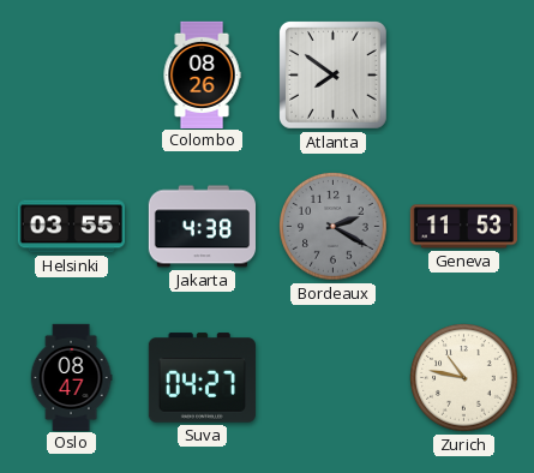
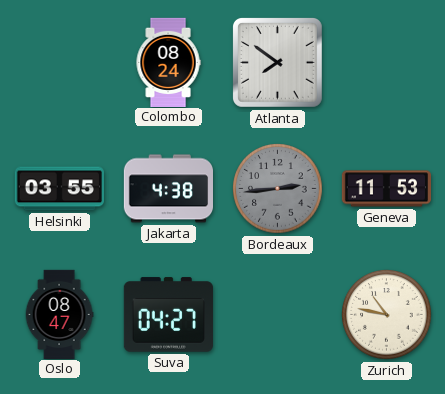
Colombo: 08:26 -> 08:24 (168, 62)
Bordeaux: 2:20 -> 2:44 (278, 189)
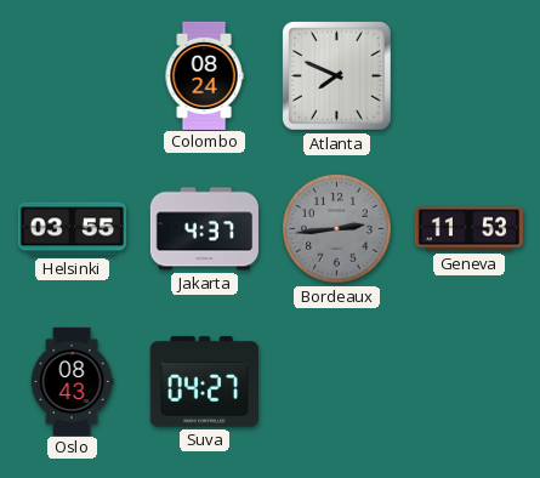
Atlanta: 7:51 -> 7:49 (336, 75)
Jakarta: 4:38 -> 4:37 (204, 229)
Oslo: 08:47 -> 08:43 (72, 381)
Zurich: 10:47 -> none (387, 315)
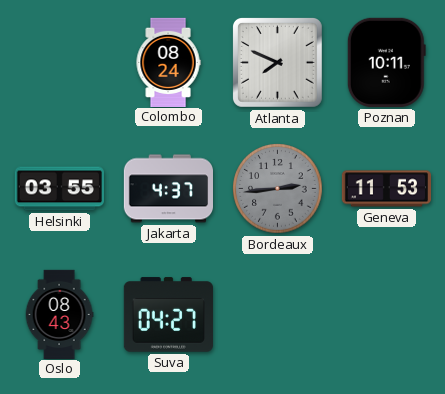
Poznan: none -> 10:11 (386, 62)
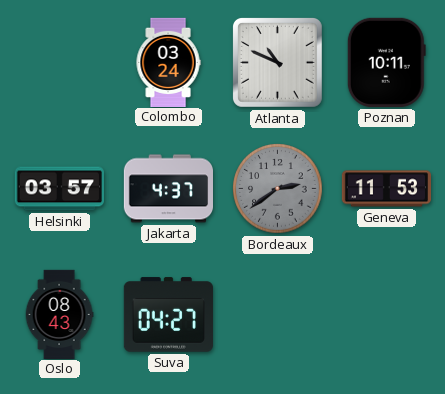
Colombo: 08:24 -> 03:24 (168, 62)
Atlanta: 7:49 -> 10:49 (277, 62)
Helsinki: 03:55 -> 03:57 (59, 189)
Bordeaux: 2:44 -> 2:39 (278, 189)
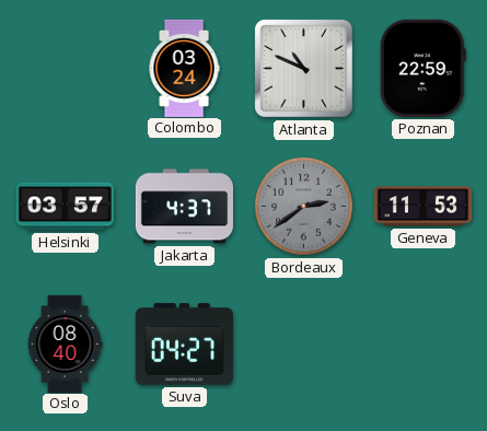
Poznan: 10:11 -> 22:59 (422, 68)
Oslo: 08:43 -> 08:40 (65, 343)
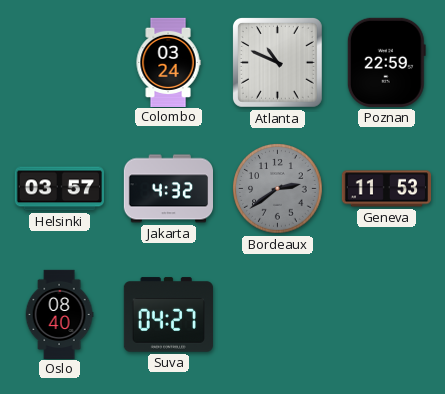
Jakarta: 4:37 -> 4:32 (168, 189)
